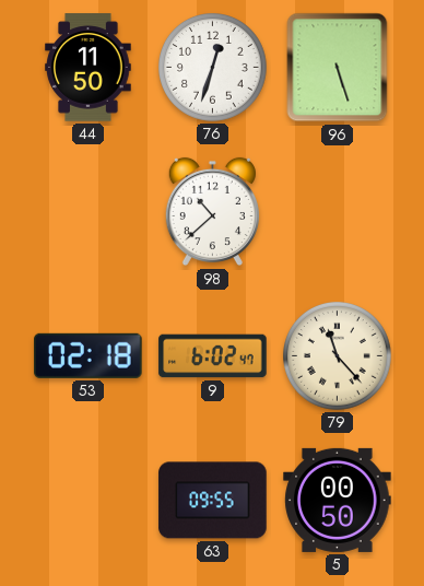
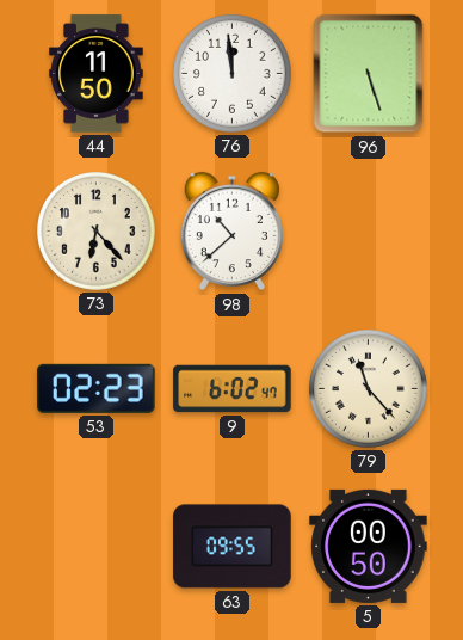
76: 12:33 -> 11:59 (233, 74)
73: none -> 6:23 (97, 232)
53: 02:18 -> 02:23 (97, 388)
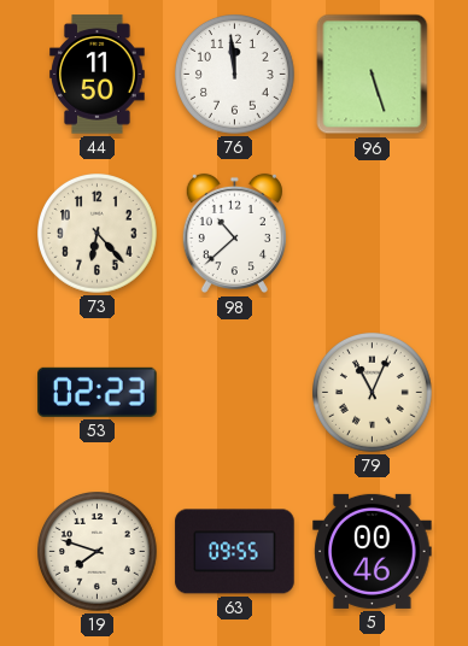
9: 6:02 -> none (233, 389)
79: 11:23 -> 11:04 (373, 393)
19: none -> 7:48 (98, 552)
5: 00:50 -> 00:46 (373, 551)
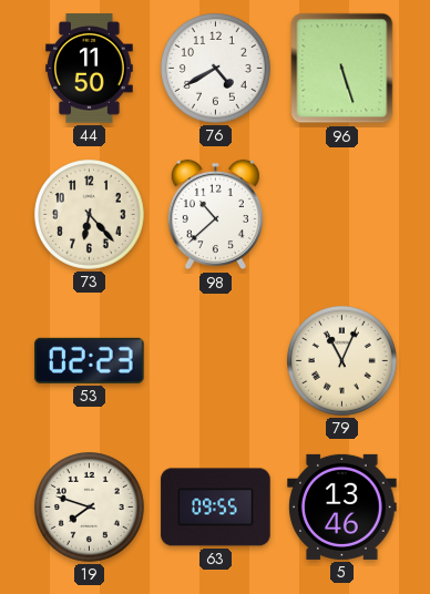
76: 11:59 -> 4:40 (216, 69)
5: 00:46 -> 13:46 (342, 506)
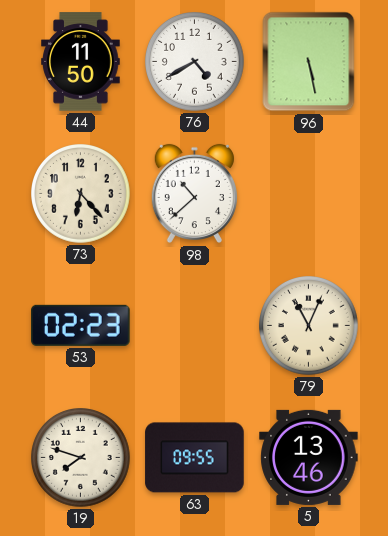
96: 5:27 -> 5:28 (309, 62)
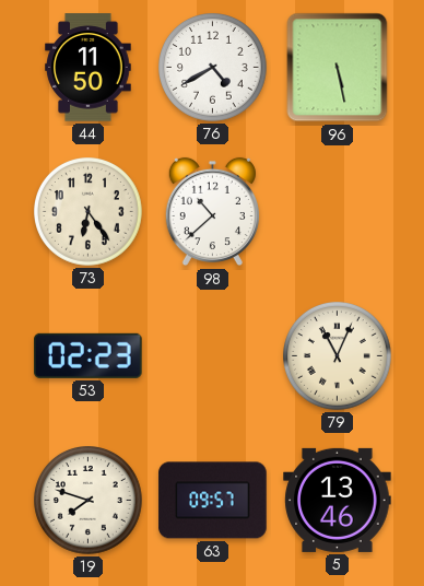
73: 6:23 -> 6:24 (89, 212)
63: 09:55 -> 09:57 (213, 501)
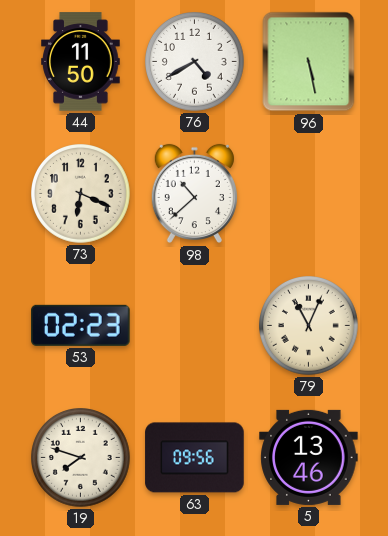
73: 6:24 -> 6:19 (81, 194)
63: 09:57 -> 09:56 (195, 458)
